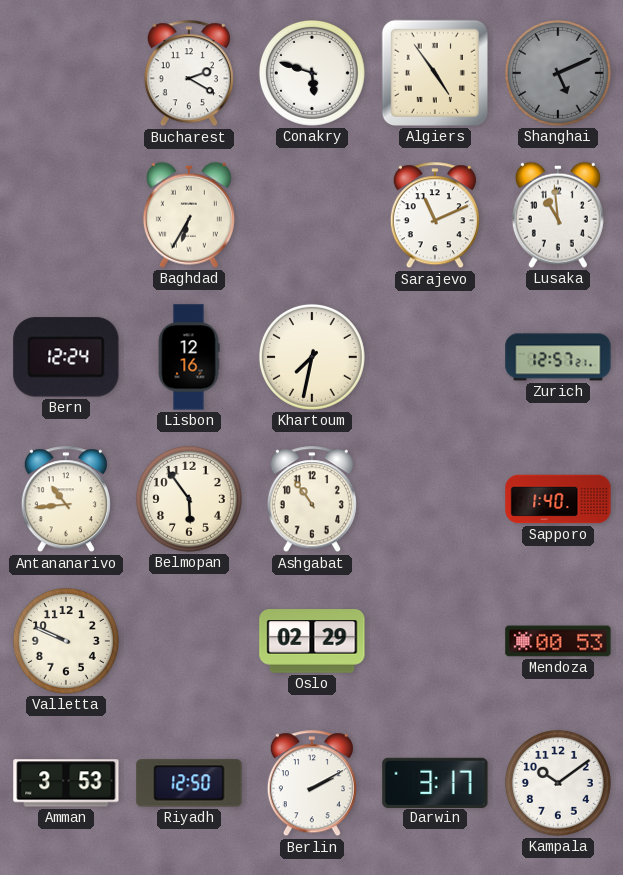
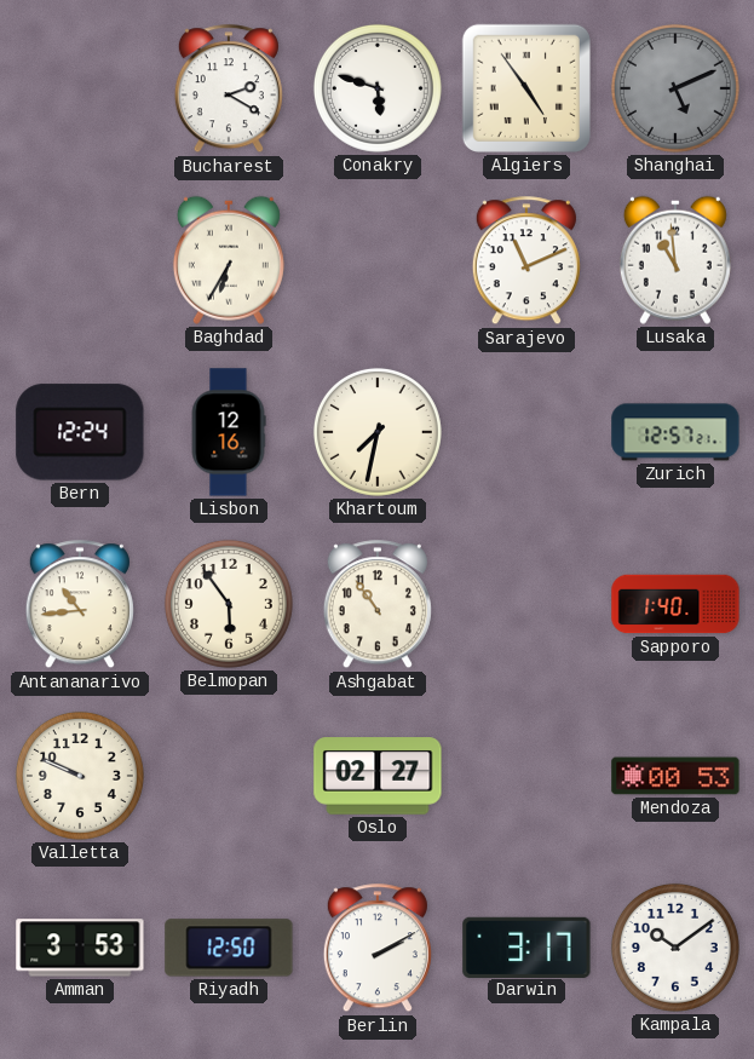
Oslo: 02:29 -> 02:27 (378, 776)
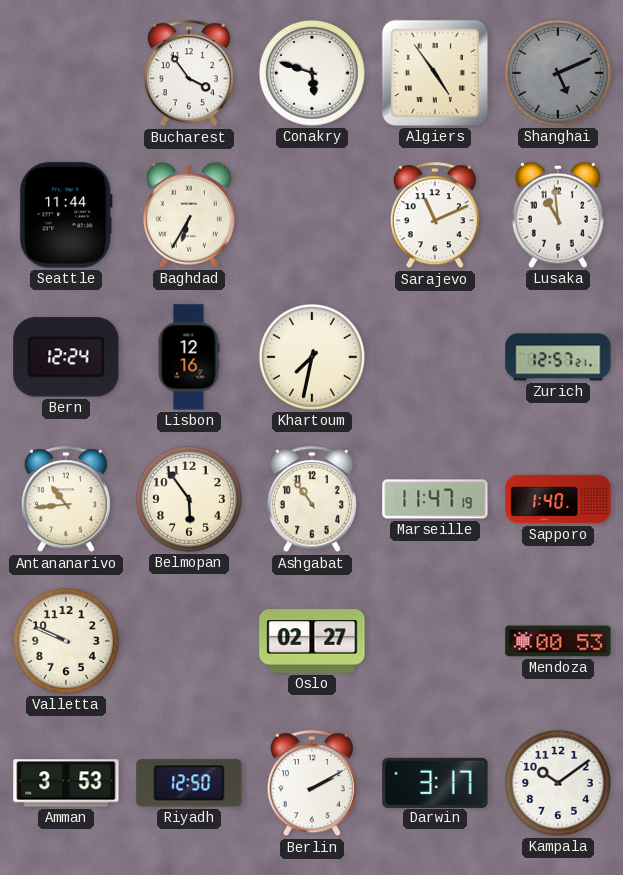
Bucharest: 2:20 -> 3:54 (189, 74)
Seattle: none -> 11:44 (66, 215)
Marseille: none -> 11:47 (435, 499)
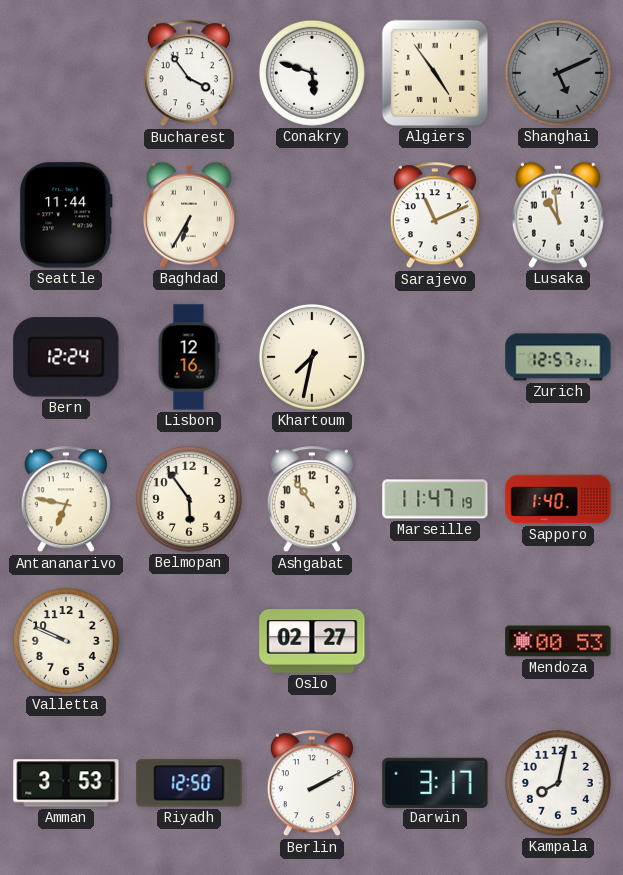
Antananarivo: 10:44 -> 6:47 (66, 500)
Kampala: 10:09 -> 8:02 (558, 783)
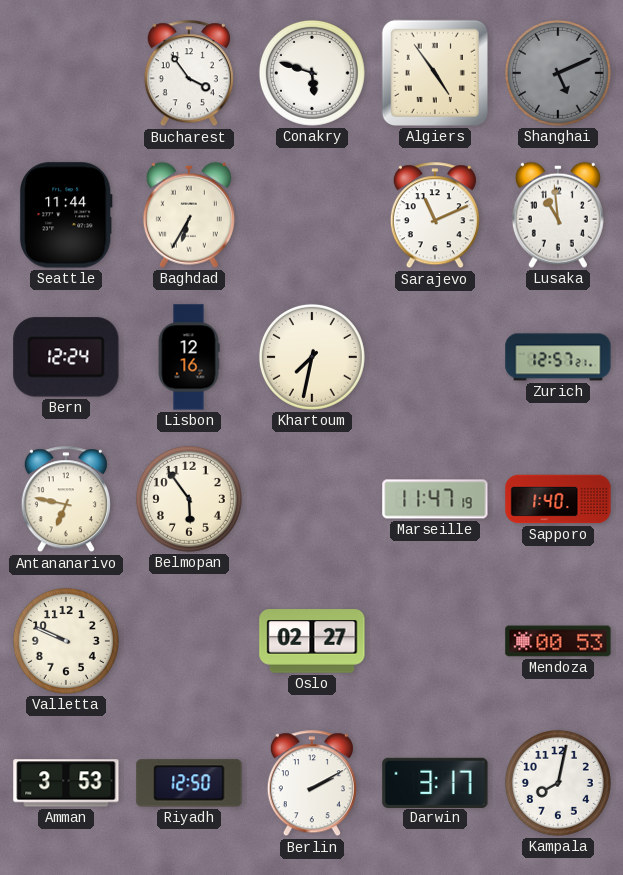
Ashgabat: 10:54 -> none (312, 500)
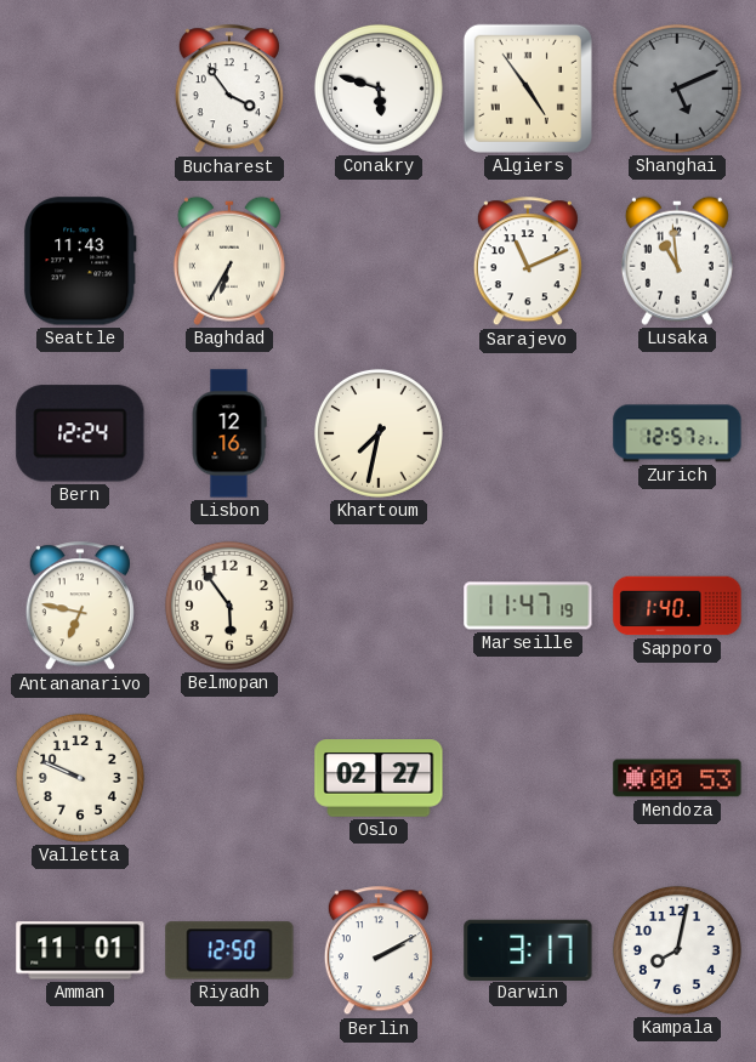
Seattle: 11:44 -> 11:43 (80, 261)
Amman: 3:53 -> 11:01 (80, 950)
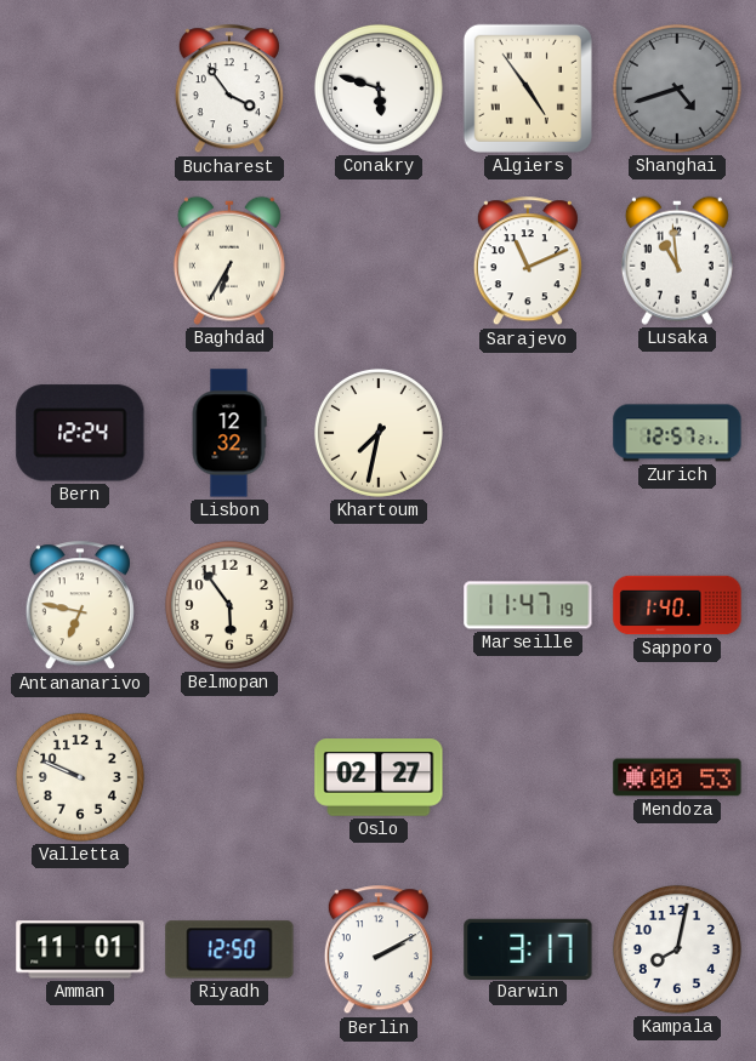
Shanghai: 5:11 -> 4:42 (677, 89)
Seattle: 11:43 -> none (80, 261)
Lisbon: 12:16 -> 12:32 (229, 433)
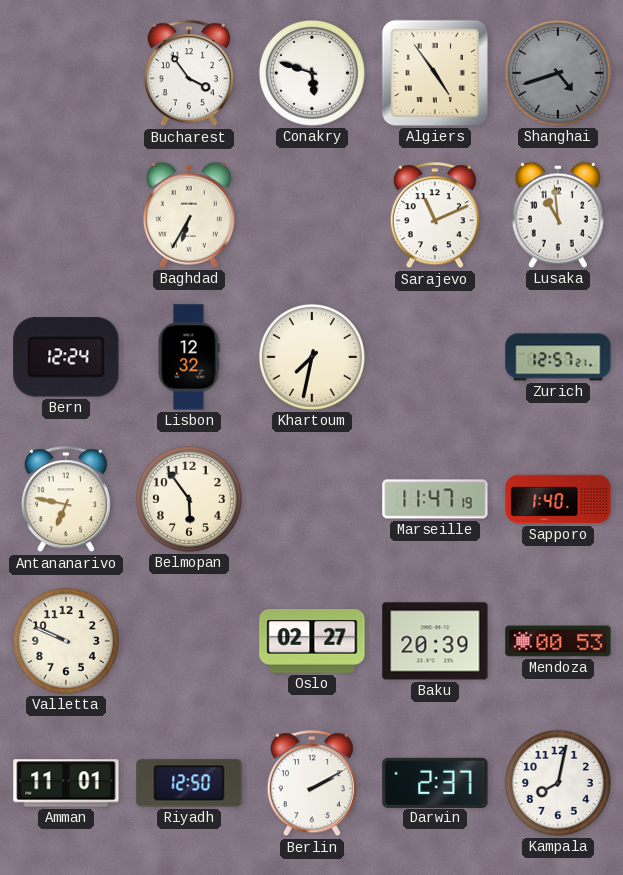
Baku: none -> 20:39 (435, 641)
Darwin: 3:17 -> 2:37 (435, 782)
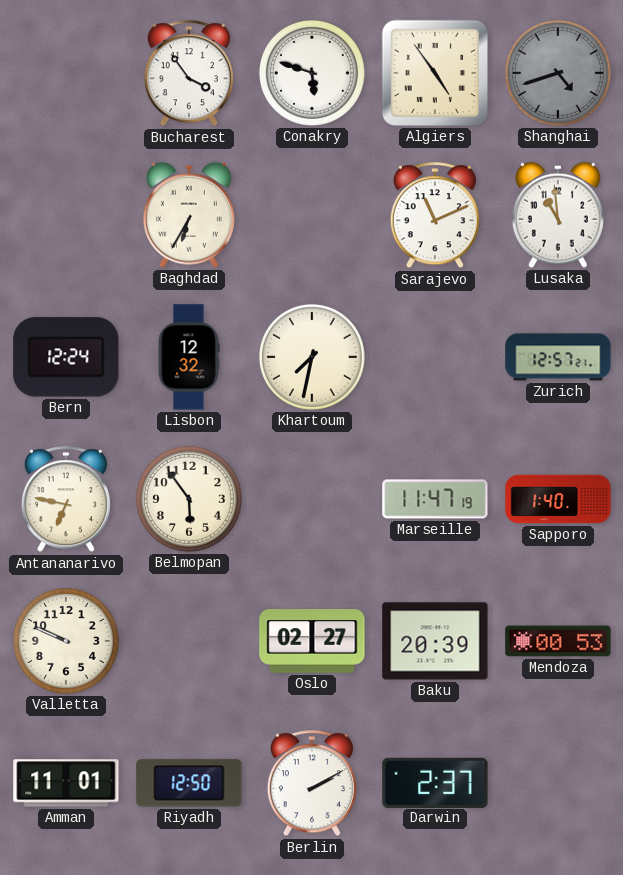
Kampala: 8:02 -> none (558, 783)
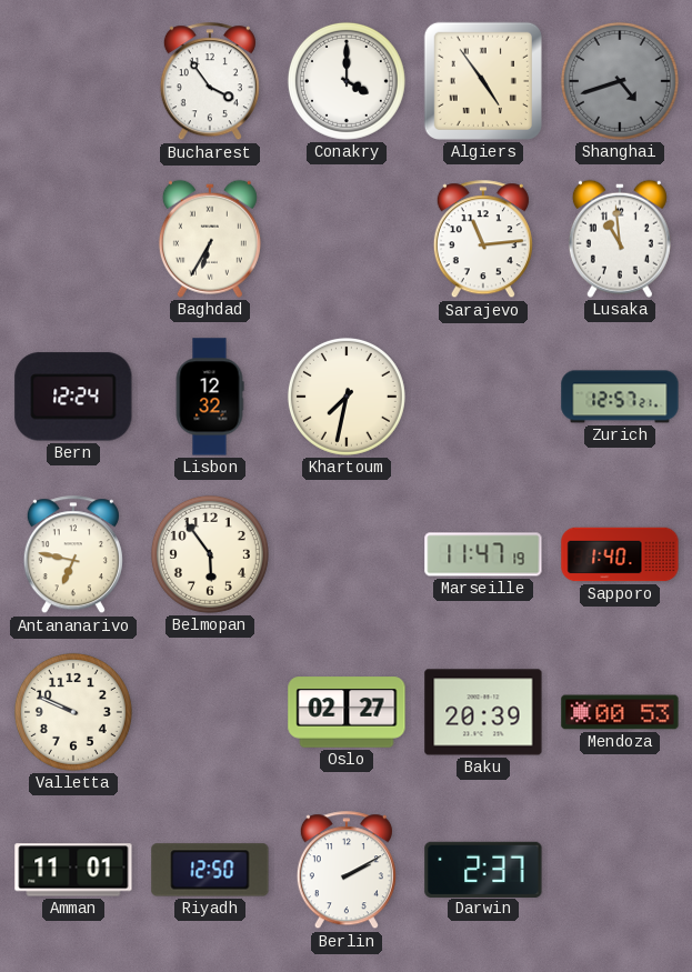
Conakry: 5:48 -> 4:00 (347, 81)
Sarajevo: 11:11 -> 11:14 (483, 240)
